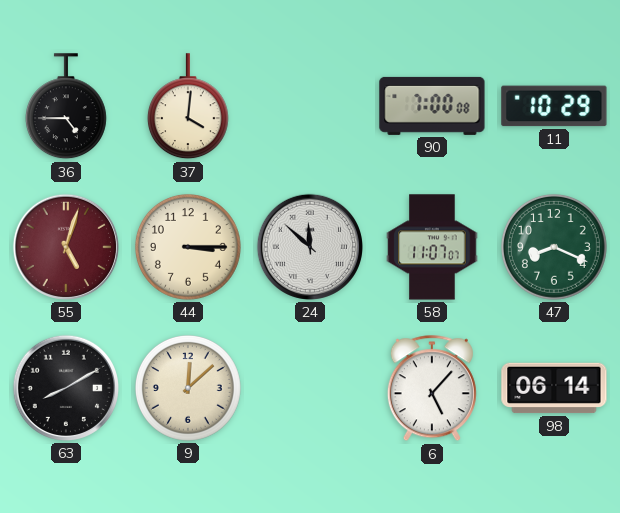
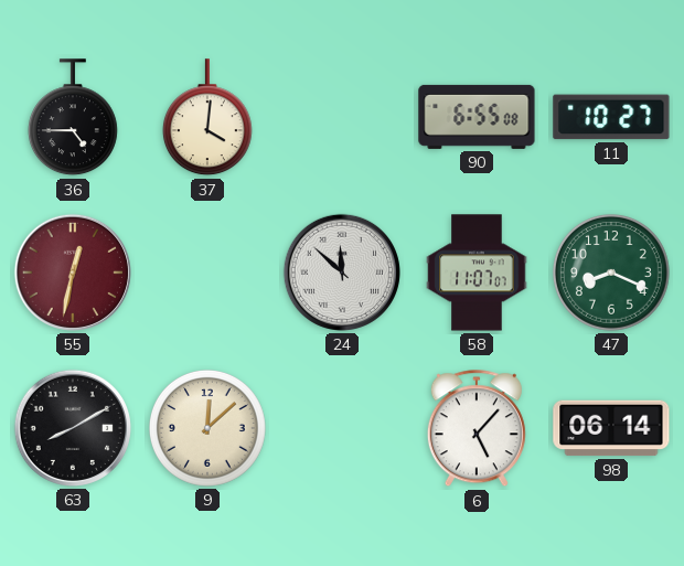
90: 7:00 -> 6:55 (477, 117)
11: 10:29 -> 10:27 (611, 117)
55: 5:03 -> 12:32 (73, 273)
44: 3:15 -> none (189, 247)
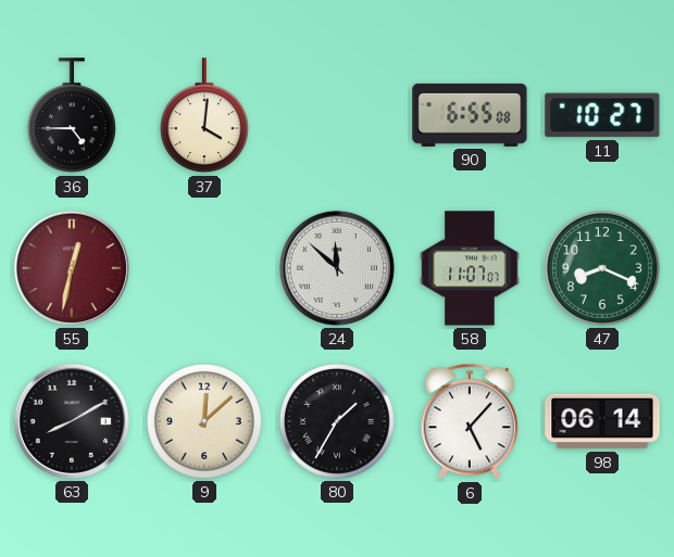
80: none -> 1:35 (338, 421)
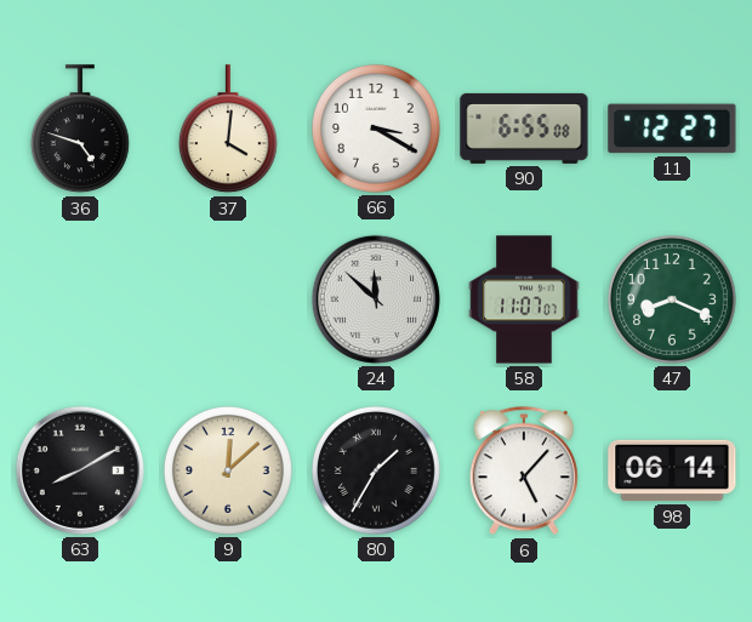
36: 4:45 -> 4:48 (80, 130)
66: none -> 3:20 (377, 129)
11: 10:27 -> 12:27 (672, 129)
55: 12:32 -> none (72, 268)
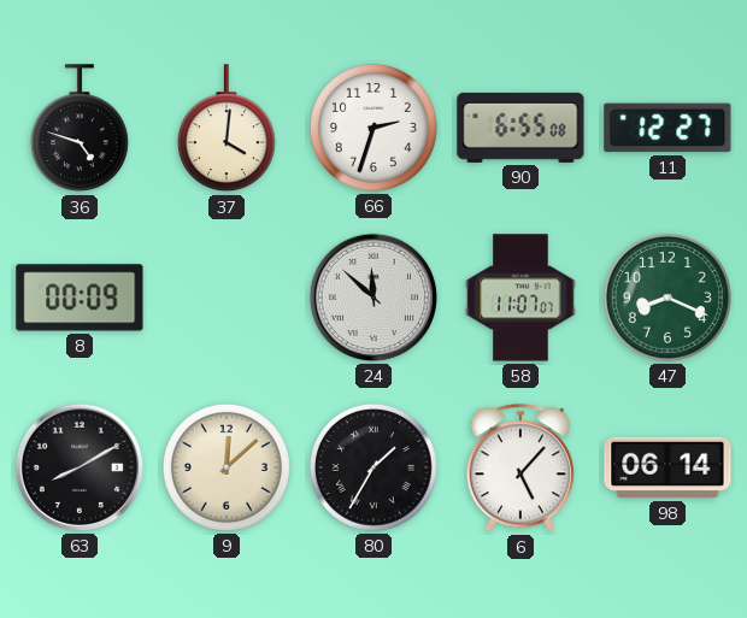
66: 3:20 -> 2:33 (375, 128)
8: none -> 00:09 (80, 298)
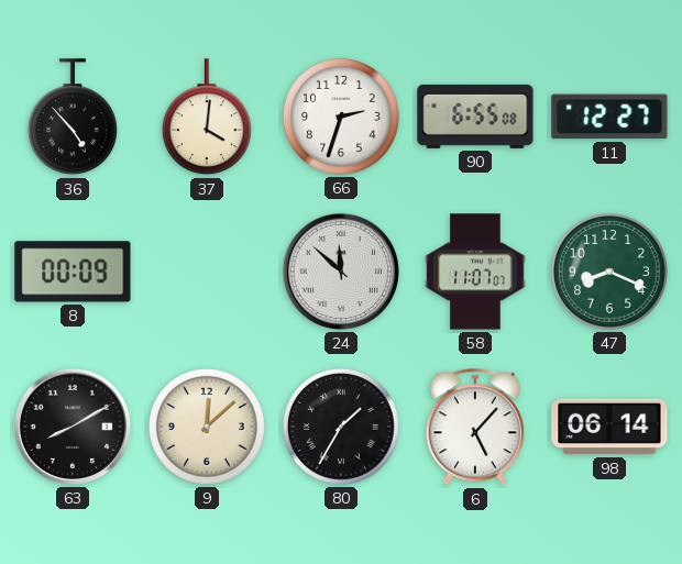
36: 4:48 -> 4:53 (73, 118)
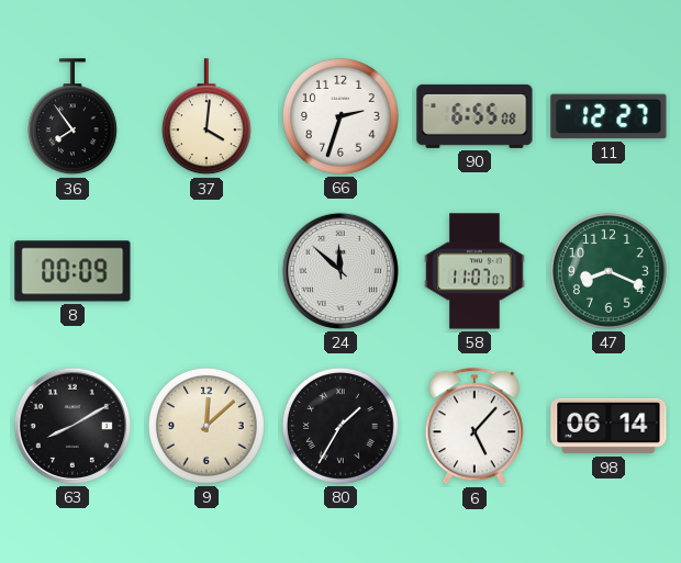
36: 4:53 -> 7:54 (72, 117)
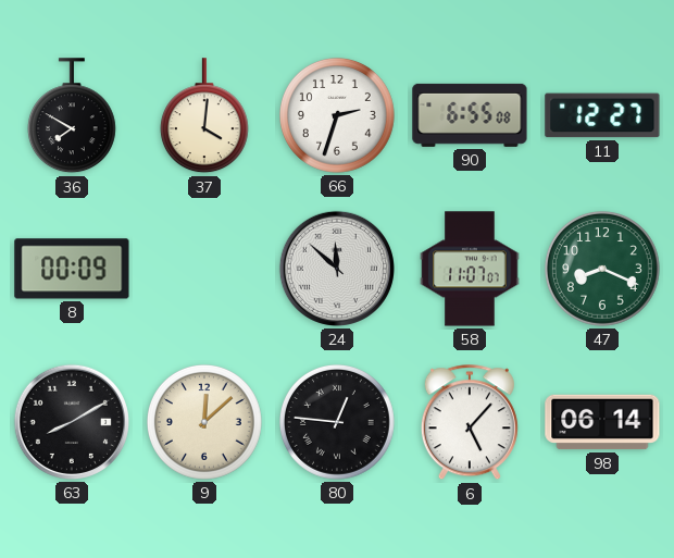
36: 7:54 -> 7:50 (72, 116)
80: 1:35 -> 12:46 (338, 422)
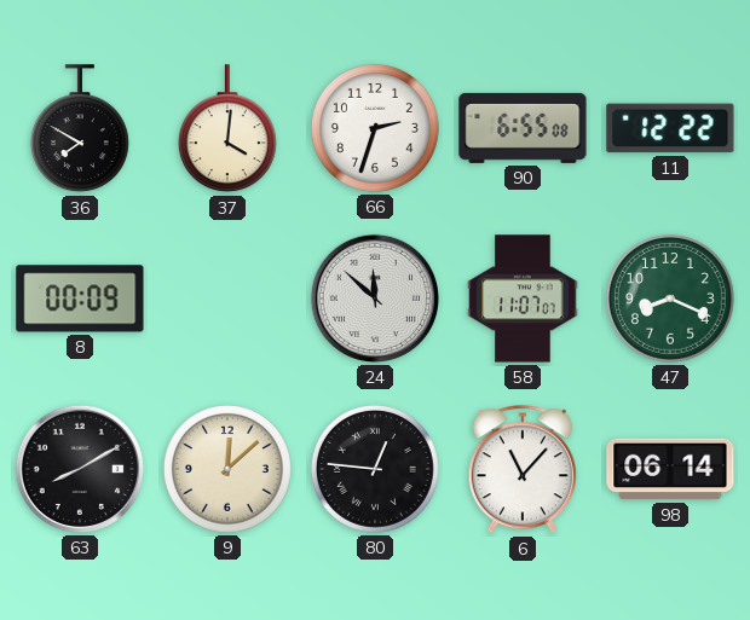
11: 12:27 -> 12:22 (670, 128)
6: 5:07 -> 11:07 (523, 470)
